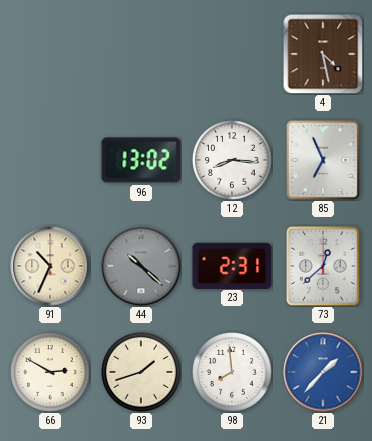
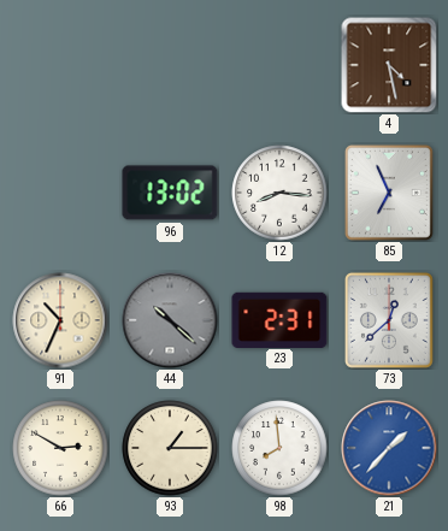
93: 1:42 -> 1:15 (170, 448)
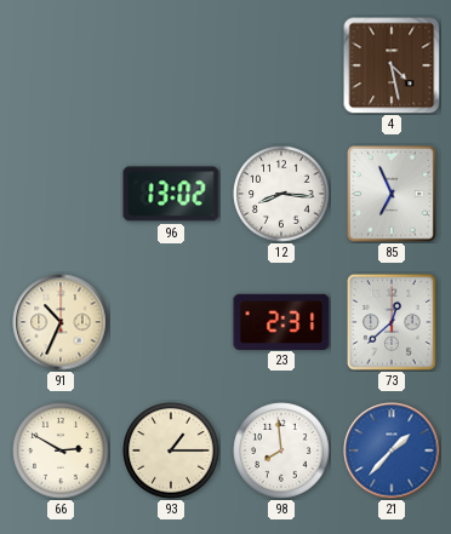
44: 10:22 -> none (170, 320)
